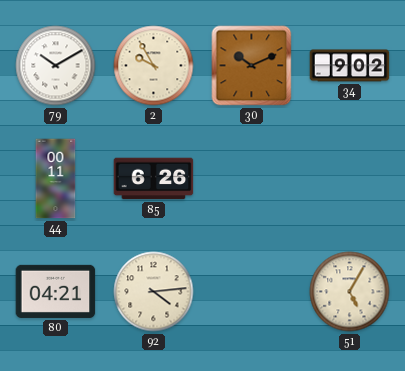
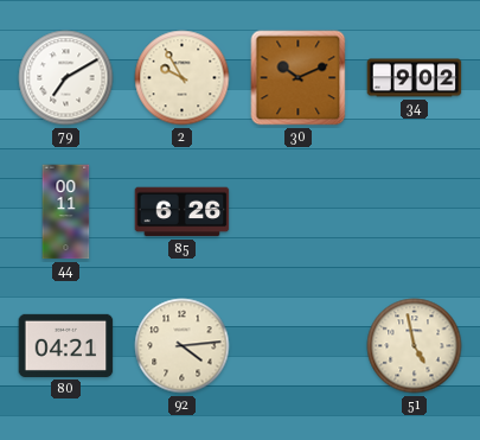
79: 10:10 -> 7:10 (66, 78)
51: 5:05 -> 4:58 (415, 346)
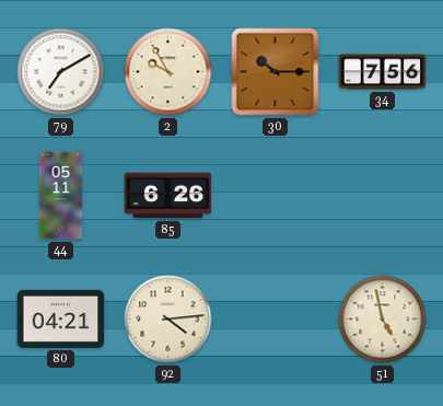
30: 10:11 -> 10:15 (276, 72)
34: 9:02 -> 7:56 (383, 72)
44: 00:11 -> 05:11 (61, 196)
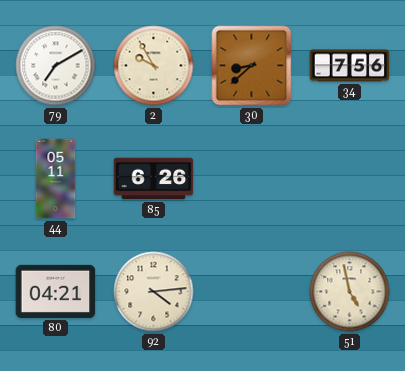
30: 10:15 -> 8:38 (252, 66)
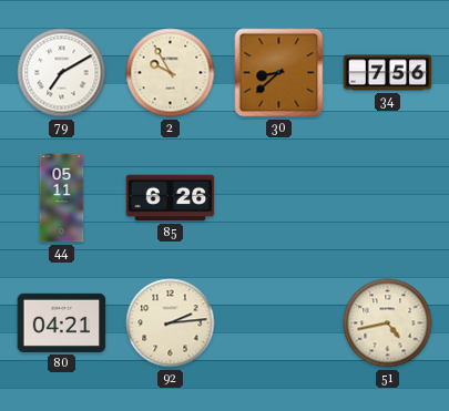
92: 4:14 -> 2:14 (171, 323)
51: 4:58 -> 4:43 (388, 323)
